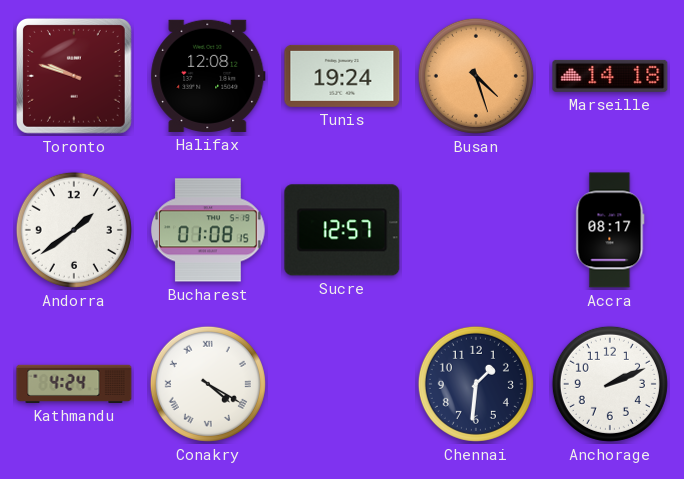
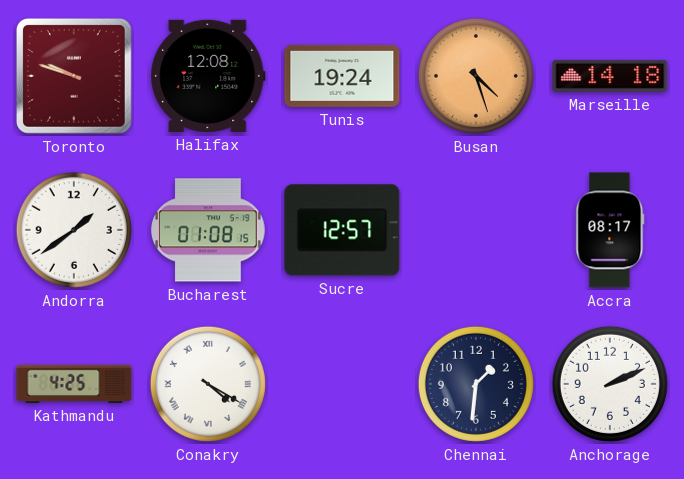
Kathmandu: 4:24 -> 4:25 (74, 384)
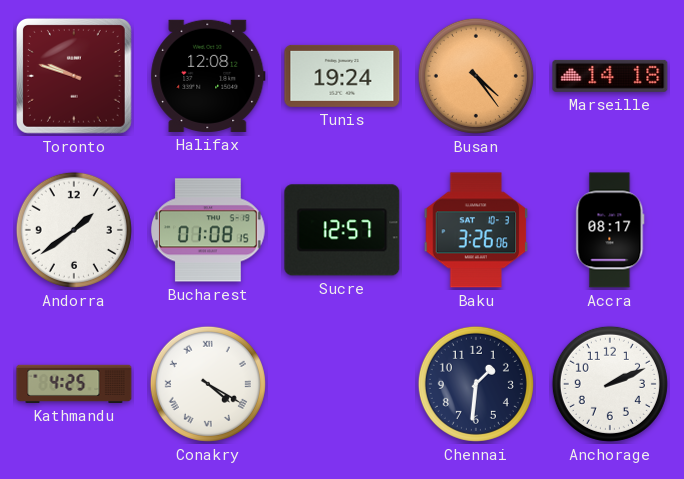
Busan: 4:27 -> 4:24 (476, 76)
Baku: none -> 3:26 (476, 230)
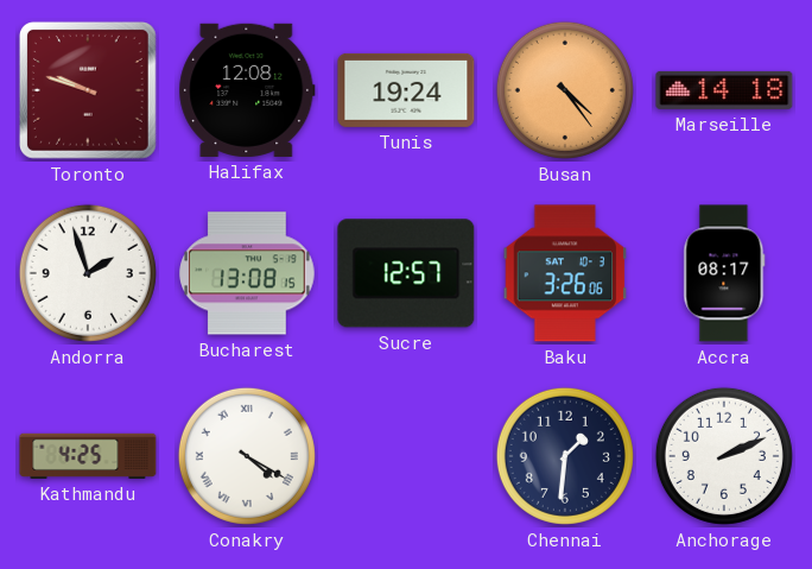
Andorra: 1:39 -> 1:57 (88, 273)
Bucharest: 01:08 -> 13:08 (248, 273)
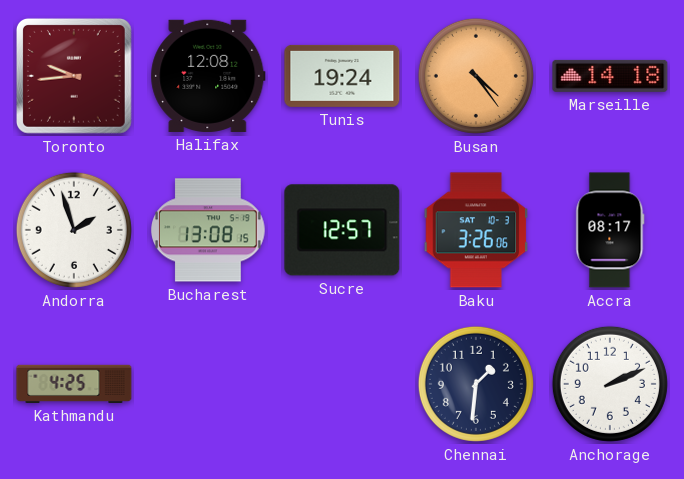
Toronto: 9:48 -> 9:44 (74, 76)
Conakry: 4:20 -> none (247, 456)
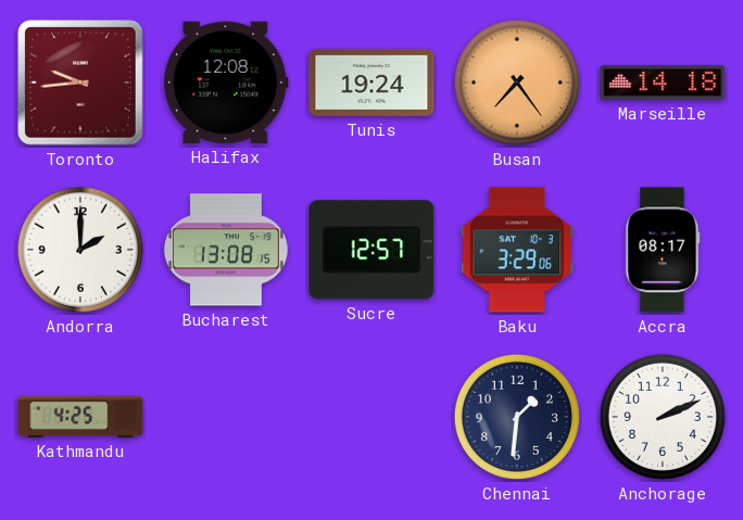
Busan: 4:24 -> 7:24 (517, 83)
Andorra: 1:57 -> 2:00 (80, 250)
Baku: 3:26 -> 3:29 (517, 250)
